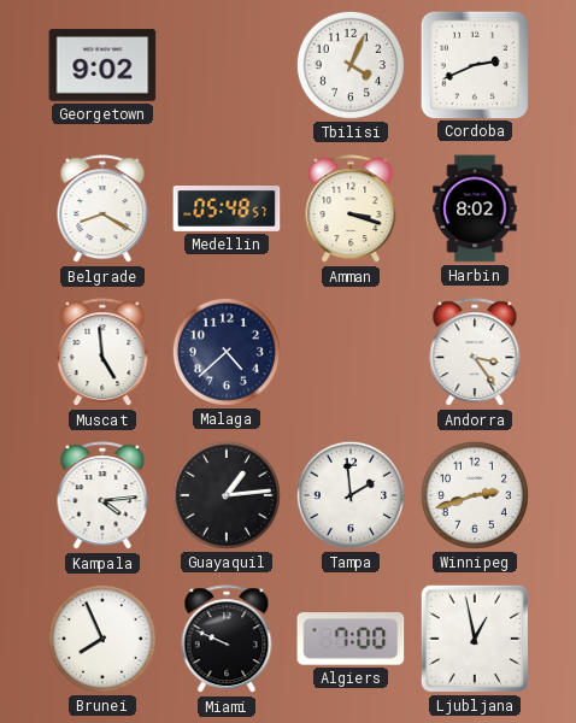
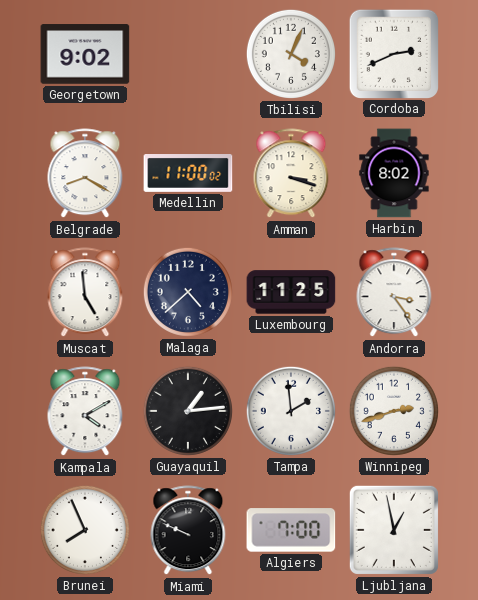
Medellin: 05:48 -> 11:00 (188, 174)
Luxembourg: none -> 11:25 (291, 292)
Kampala: 4:14 -> 4:10 (85, 412)
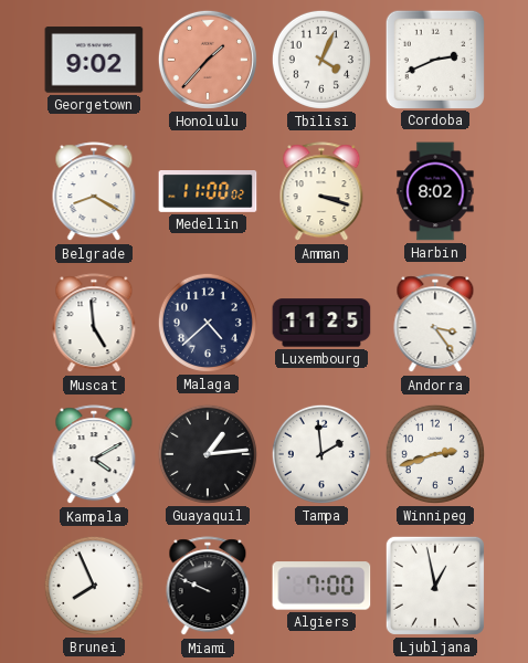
Honolulu: none -> 1:37 (208, 60)
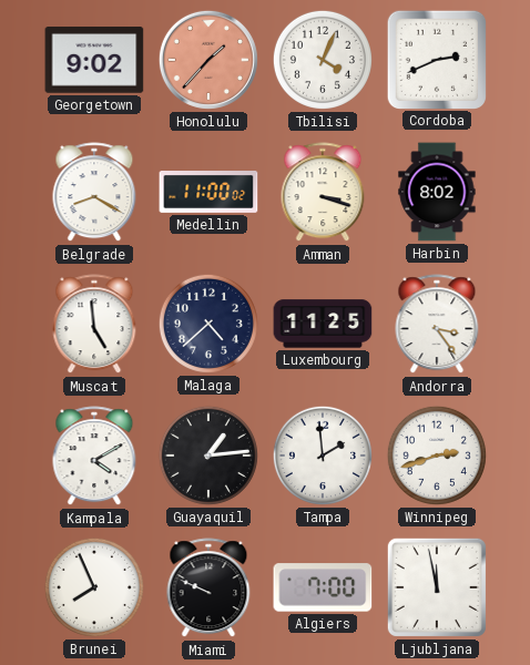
Ljubljana: 12:58 -> 11:58 (437, 587)
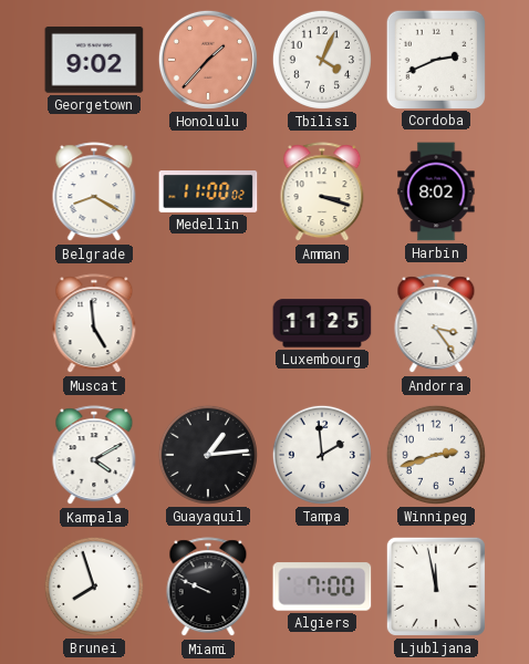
Malaga: 4:38 -> none (208, 324)
Brunei: 7:56 -> 7:57 (94, 587)
